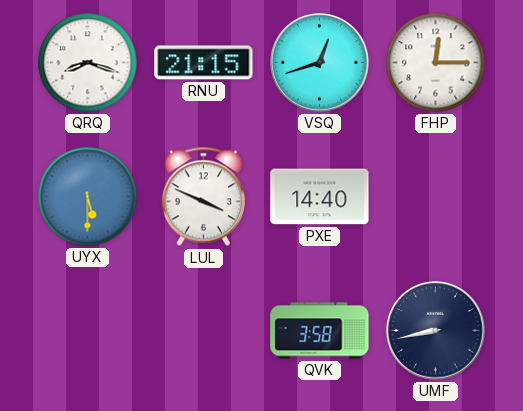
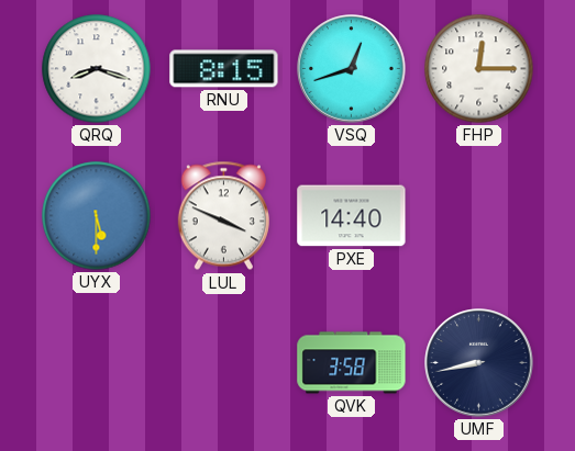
RNU: 21:15 -> 8:15 (224, 69)
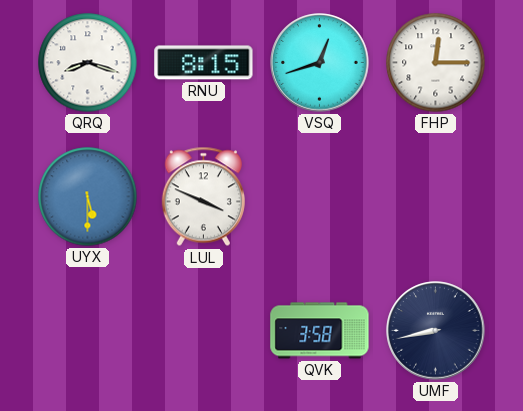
PXE: 14:40 -> none (352, 216)
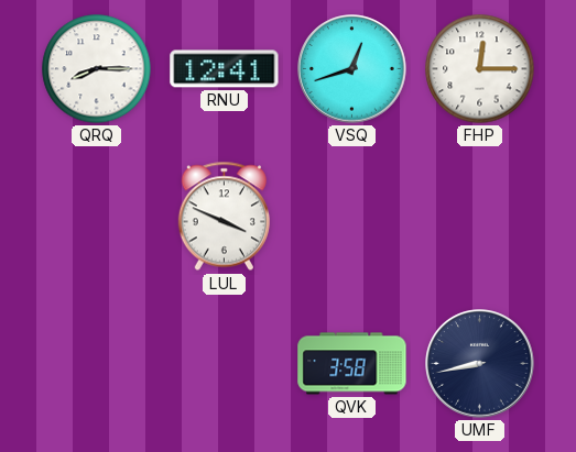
QRQ: 8:18 -> 8:15 (97, 69)
RNU: 8:15 -> 12:41 (225, 69)
UYX: 5:30 -> none (88, 197)
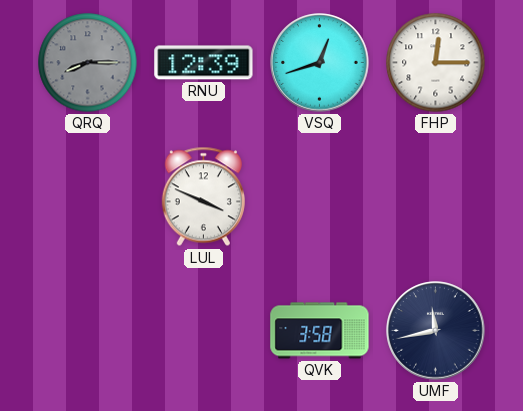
QRQ dial: white -> grey (88, 63)
RNU: 12:41 -> 12:39 (204, 63)
UMF: 8:43 -> 11:43 (436, 331)
